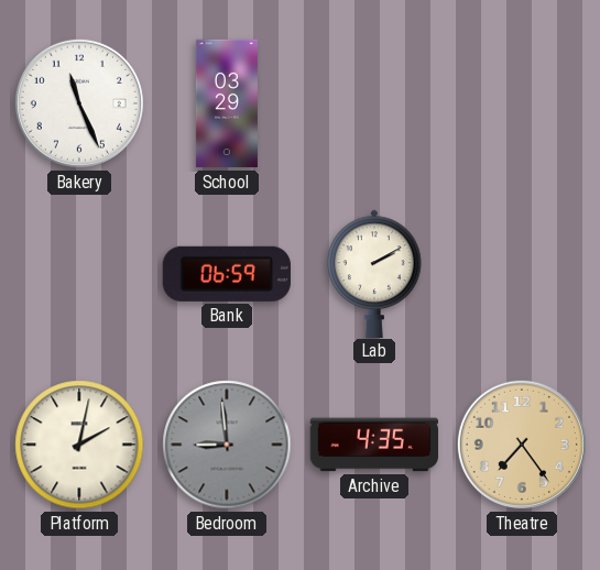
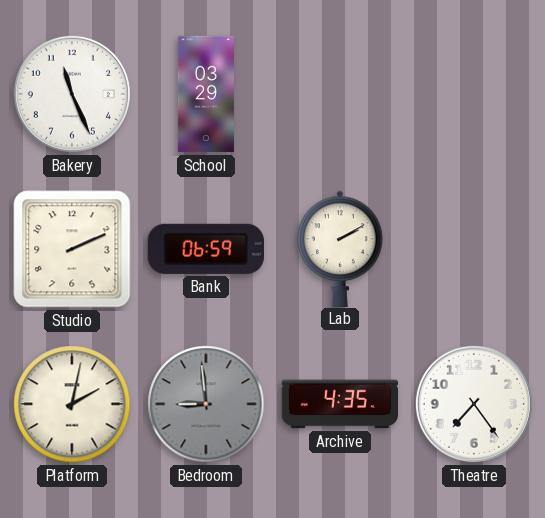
Studio: none -> 2:11 (72, 249)
Theatre dial: champagne -> white (474, 404)
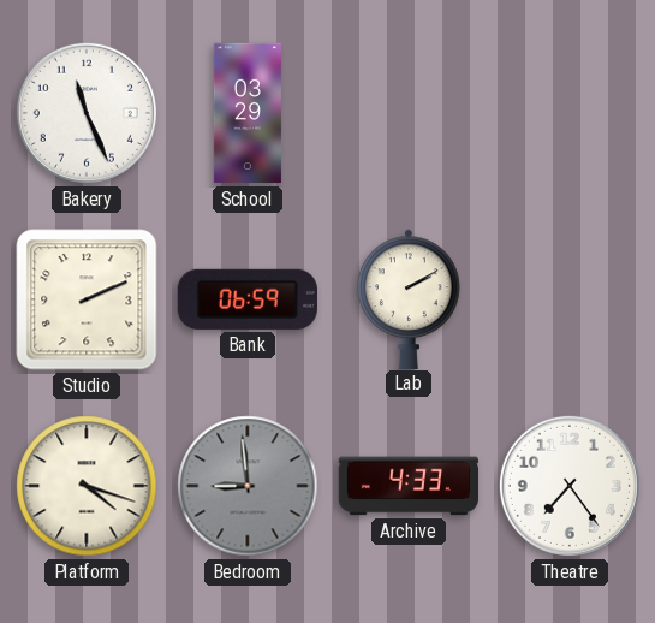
Platform: 2:02 -> 4:18 (87, 486)
Archive: 4:35 -> 4:33 (407, 486)
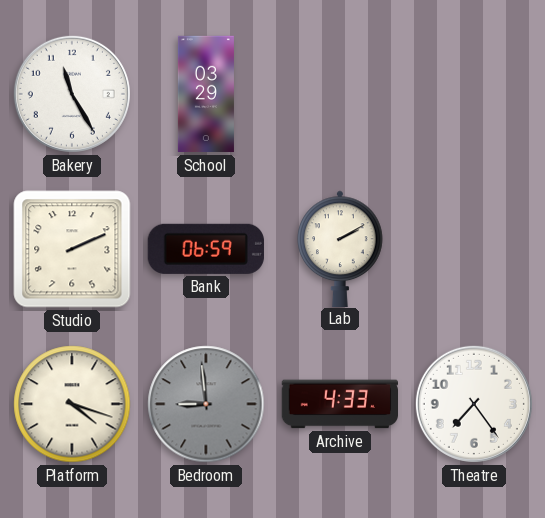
Bakery: 11:26 -> 11:25 (72, 94)
